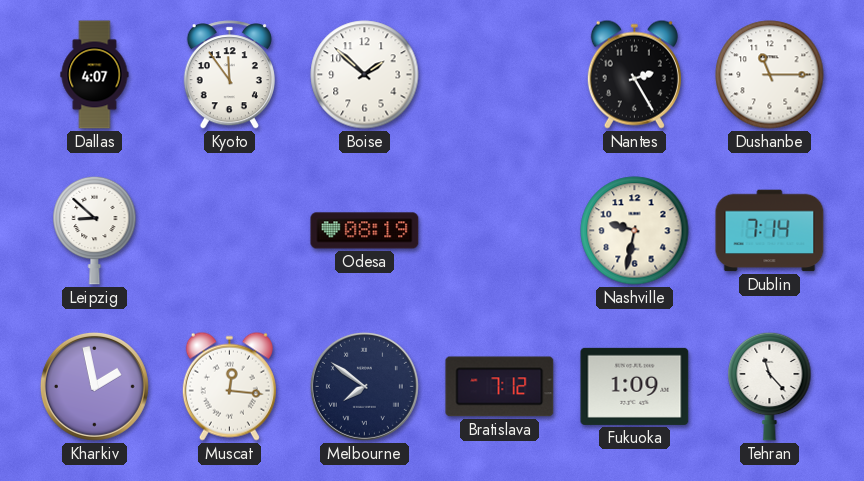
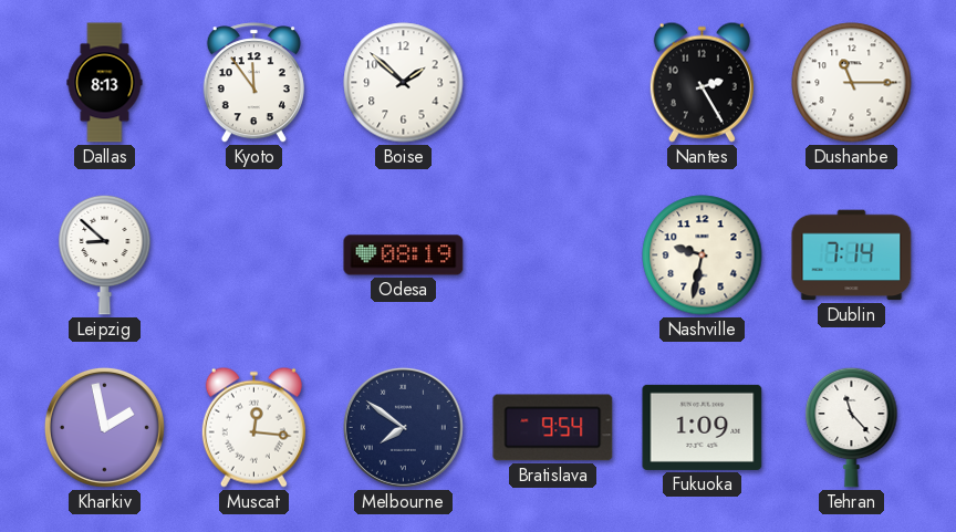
Dallas: 4:07 -> 8:13 (105, 83)
Bratislava: 7:12 -> 9:54 (553, 428)
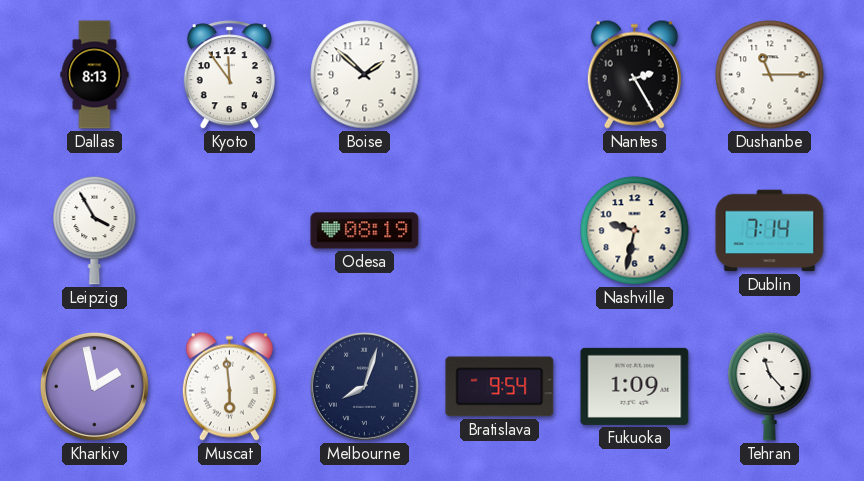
Leipzig: 8:52 -> 3:55 (95, 230)
Muscat: 12:16 -> 5:59 (229, 386)
Melbourne: 7:51 -> 8:03 (364, 386)
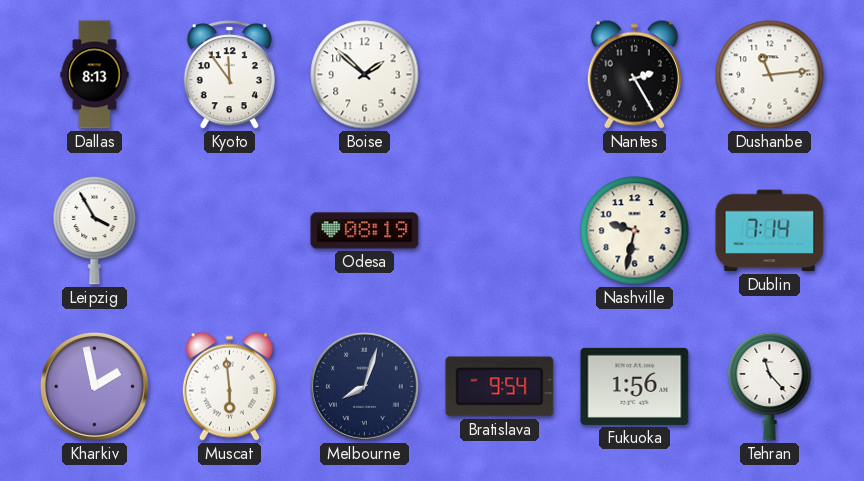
Dushanbe: 11:15 -> 11:14 (770, 75)
Fukuoka: 1:09 -> 1:56 (635, 386)
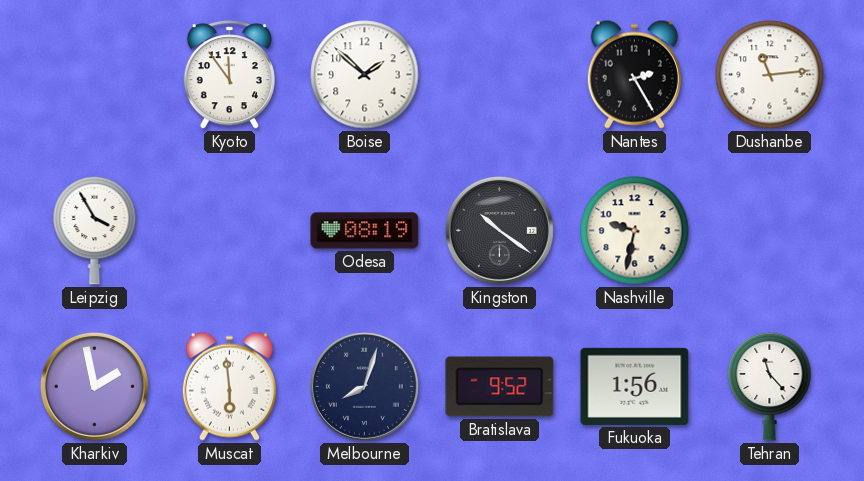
Dallas: 8:13 -> none (95, 75)
Kingston: none -> 10:21 (499, 230)
Dublin: 7:14 -> none (770, 231)
Bratislava: 9:54 -> 9:52 (500, 387)
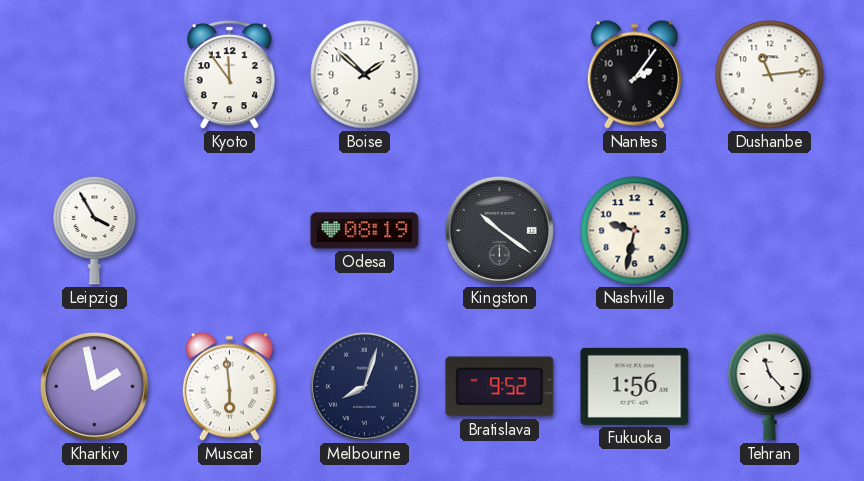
Nantes: 2:25 -> 2:06 (634, 74)
